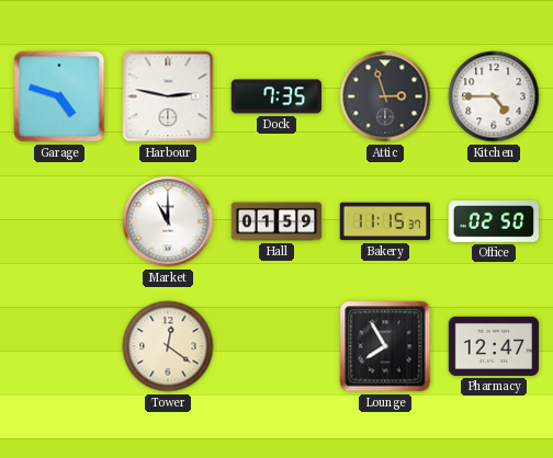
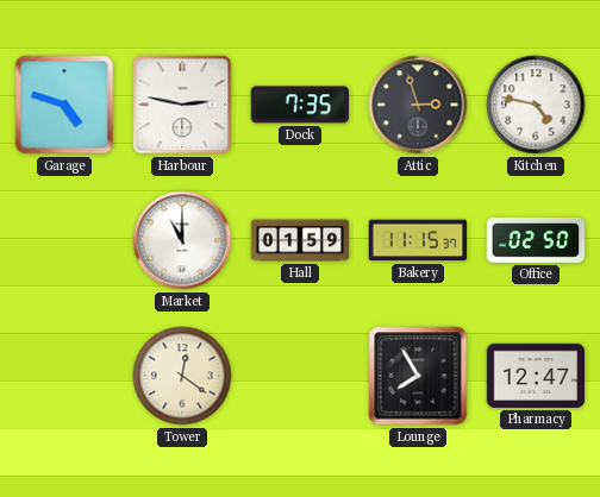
Kitchen: 4:45 -> 4:47 (536, 105)
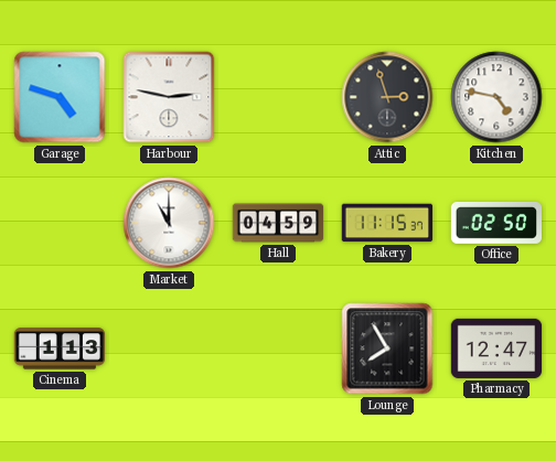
Dock: 7:35 -> none (299, 105)
Hall: 01:59 -> 04:59 (278, 223)
Cinema: none -> 1:13 (60, 349)
Tower: 12:21 -> none (182, 376)
